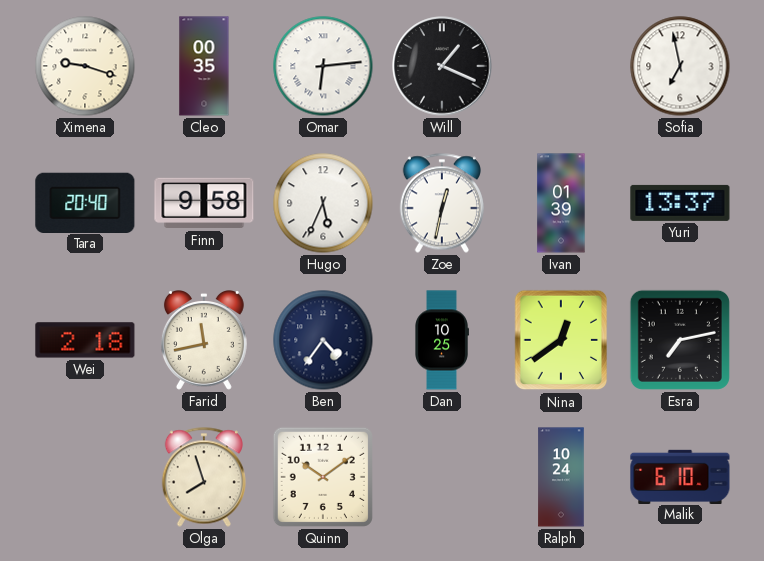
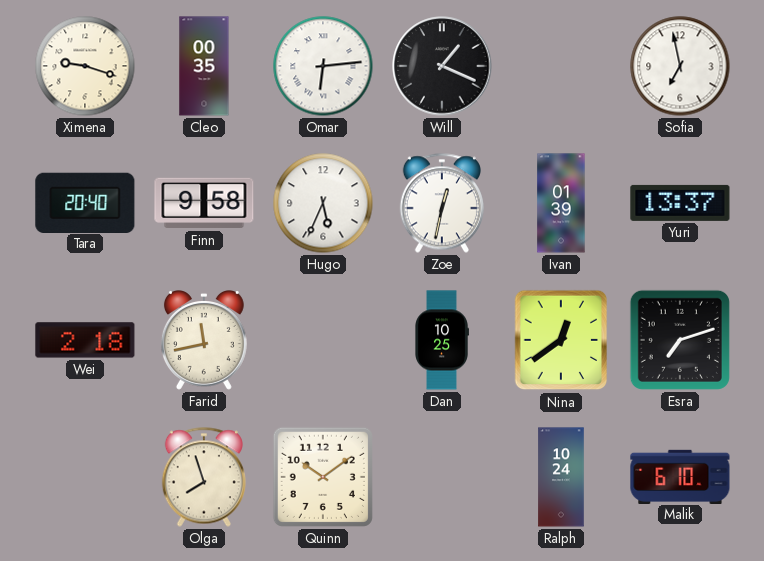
Ben: 4:36 -> none (323, 340)
Esra: 7:13 -> 7:12 (680, 340)
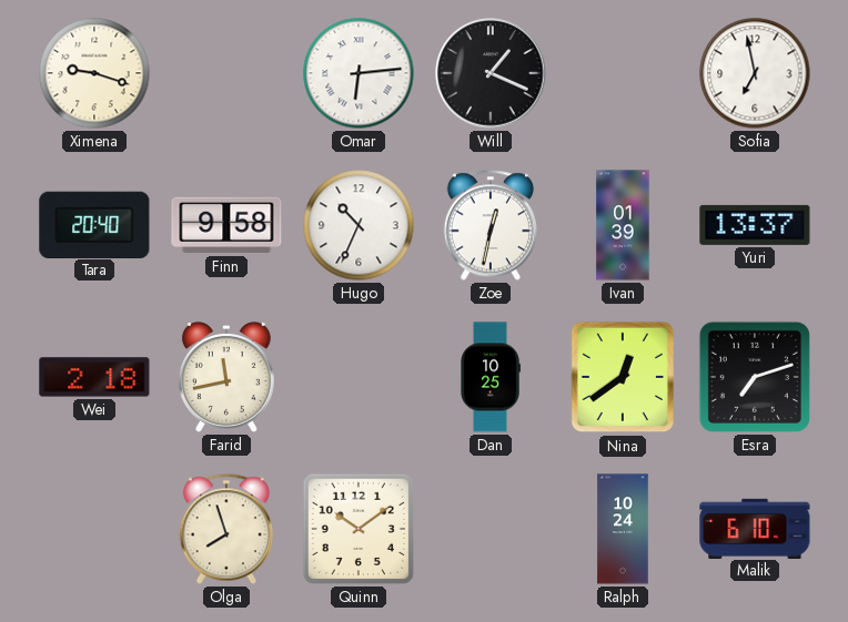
Cleo: 00:35 -> none (204, 66)
Hugo: 5:34 -> 10:34 (359, 225)
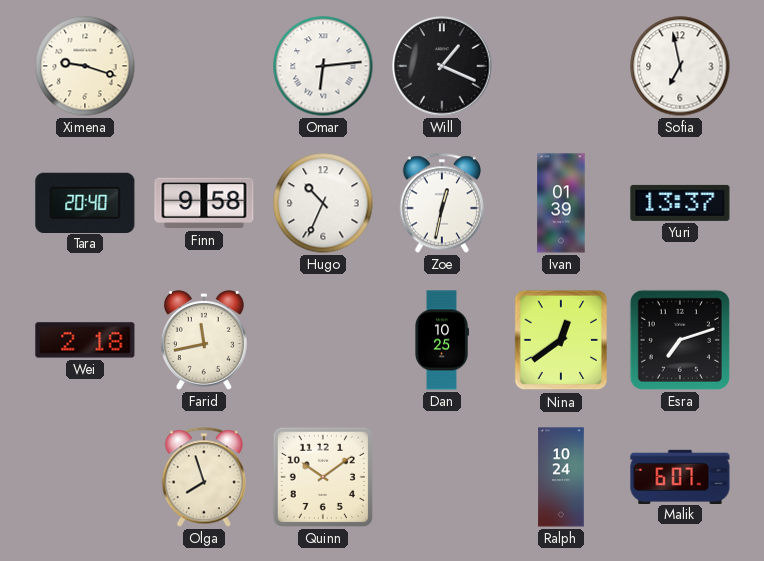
Malik: 6:10 -> 6:07 (680, 476)
